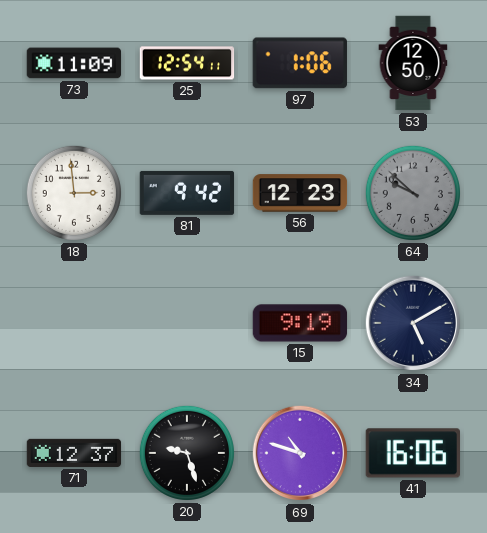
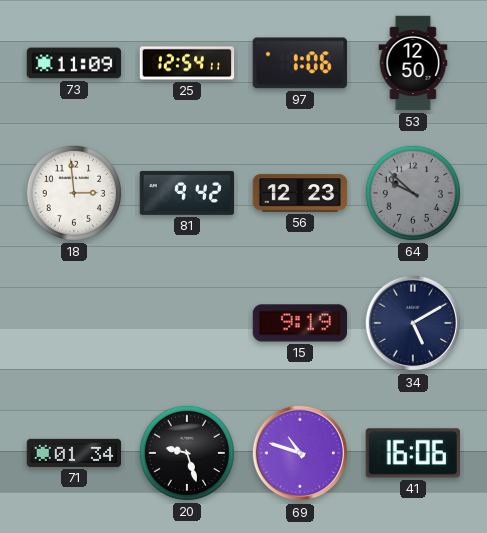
71: 12:37 -> 01:34 (74, 453)
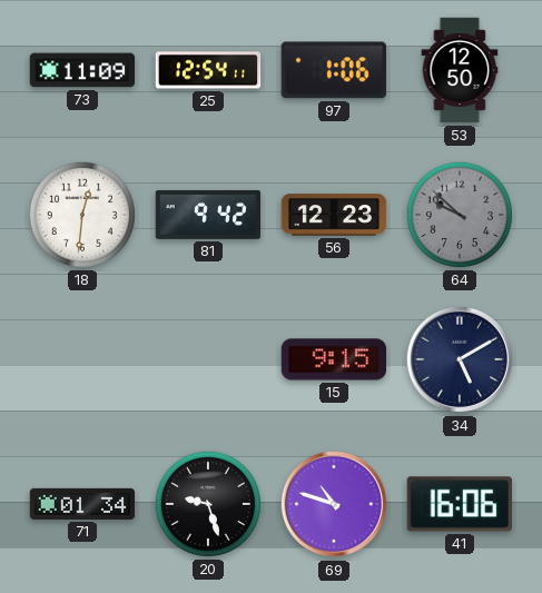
18: 2:59 -> 12:31 (82, 215)
15: 9:19 -> 9:15 (334, 359)
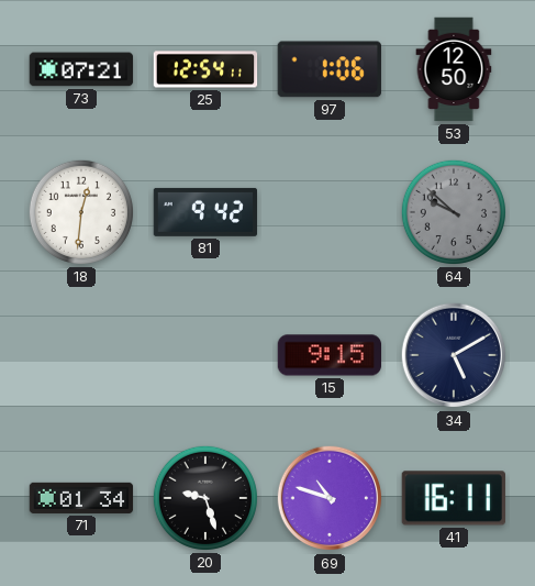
73: 11:09 -> 07:21 (81, 69)
56: 12:23 -> none (334, 215)
41: 16:06 -> 16:11 (453, 498)
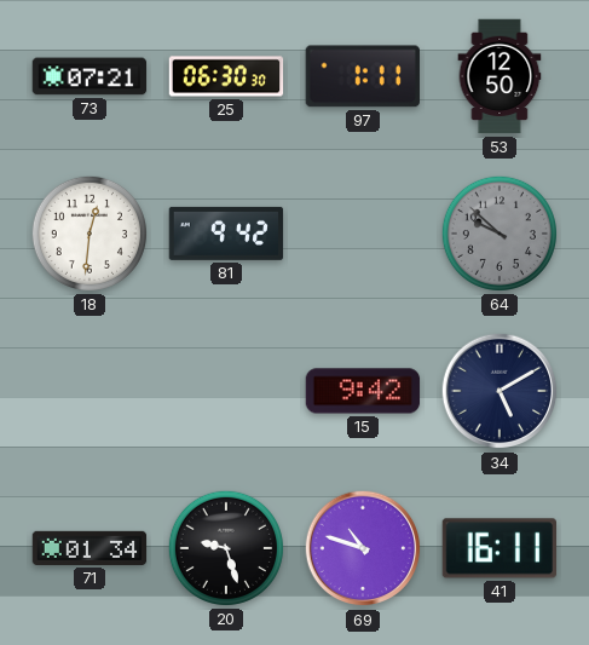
25: 12:54 -> 06:30 (226, 76)
97: 1:06 -> 1:11 (363, 76)
15: 9:15 -> 9:42 (363, 391)
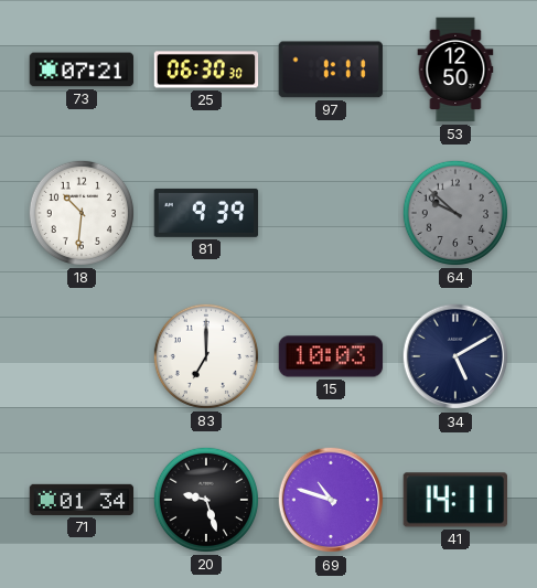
18: 12:31 -> 10:31 (82, 213)
81: 9:42 -> 9:39 (206, 213)
83: none -> 7:00 (206, 356)
15: 9:42 -> 10:03 (331, 356)
41: 16:11 -> 14:11 (454, 500)
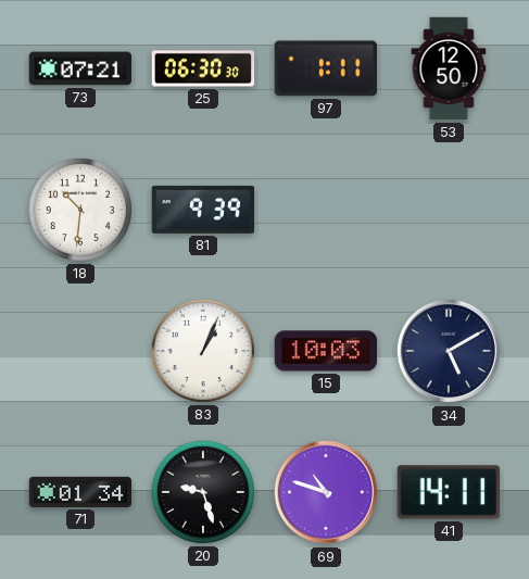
64: 9:52 -> none (455, 213)
83: 7:00 -> 1:04 (203, 351)
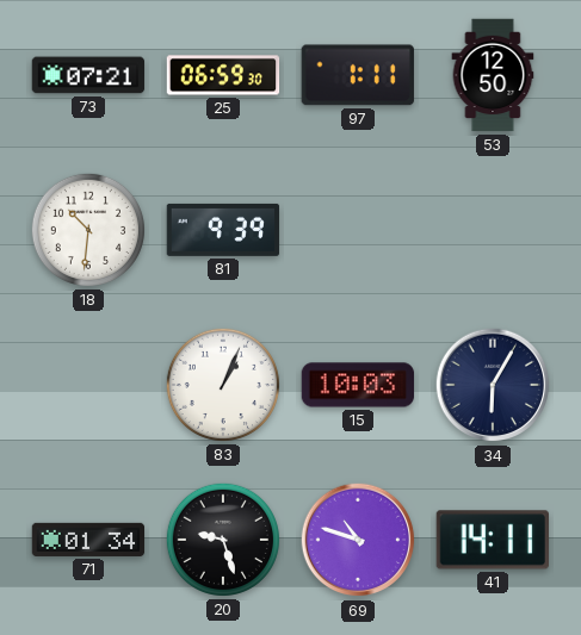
25: 06:30 -> 06:59 (223, 75)
34: 5:10 -> 6:05 (493, 385)
